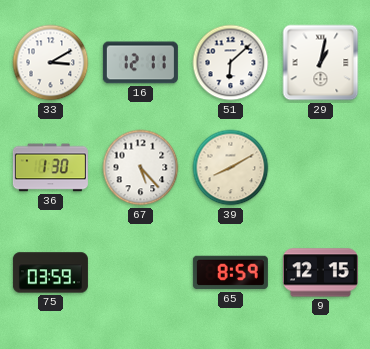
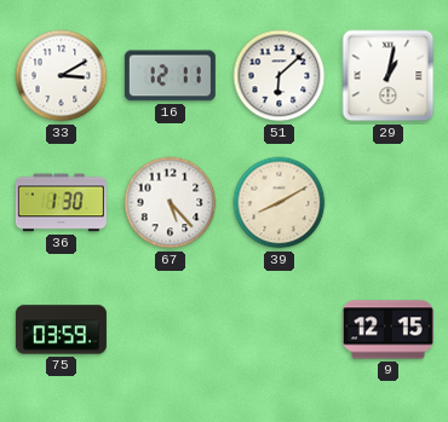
65: 8:59 -> none (230, 273)
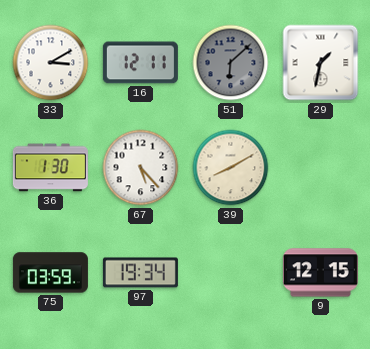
51 dial: white -> grey (231, 63)
29: 1:02 -> 1:32 (321, 63)
97: none -> 19:34 (140, 273)
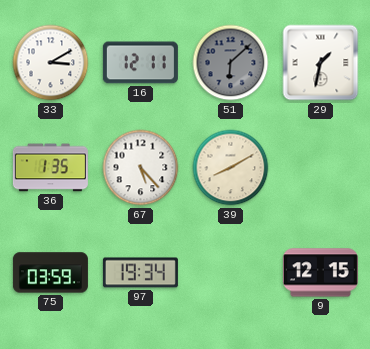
36: 1:30 -> 1:35 (50, 168)
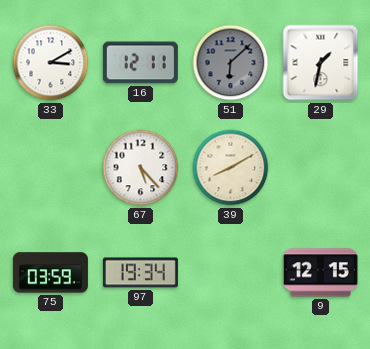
36: 1:35 -> none (50, 168)
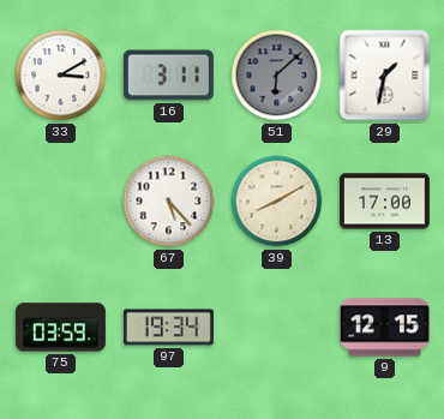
16: 12:11 -> 3:11 (168, 76)
13: none -> 17:00 (384, 202)
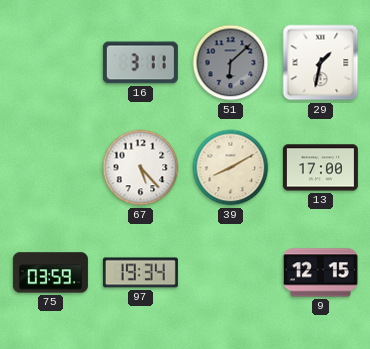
33: 3:10 -> none (61, 76)
